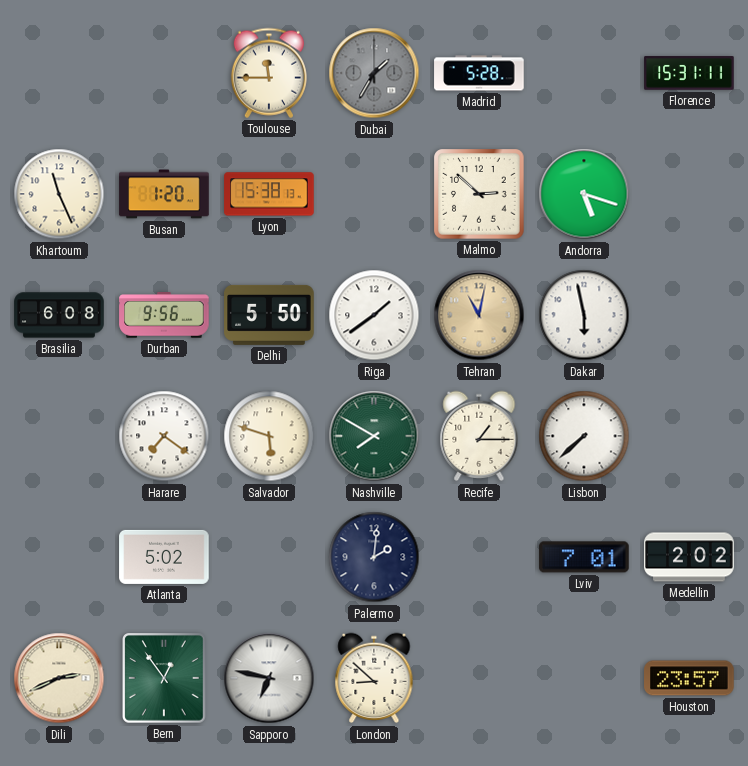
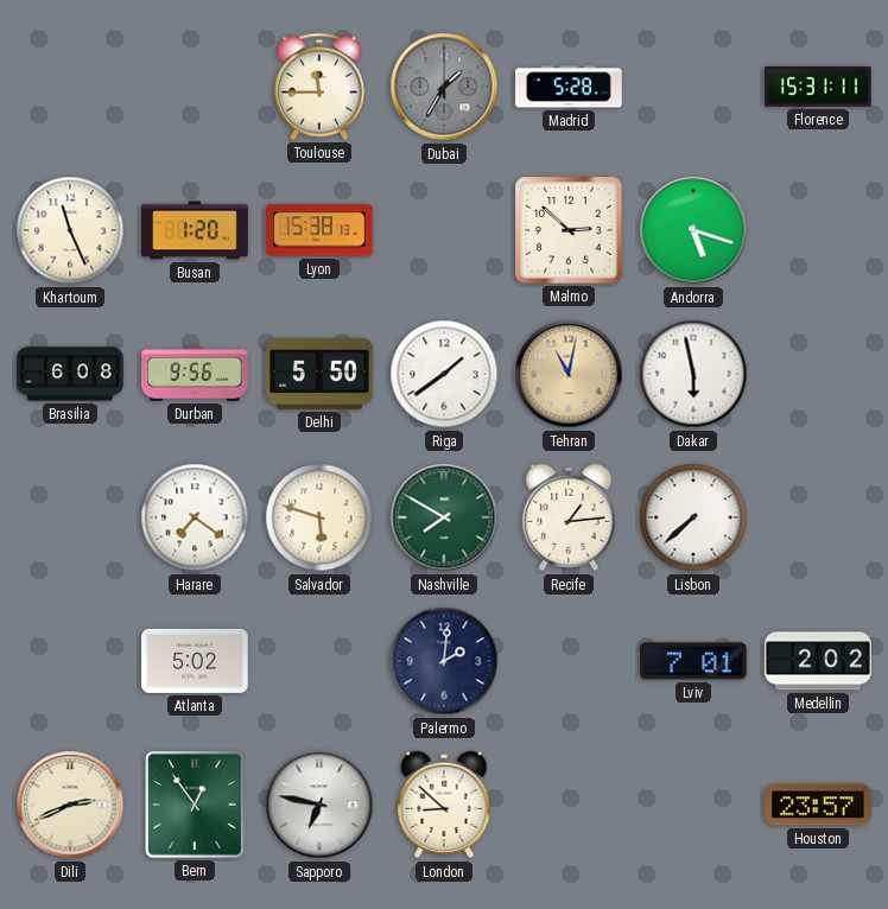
Recife: 1:15 -> 1:14 (569, 517)
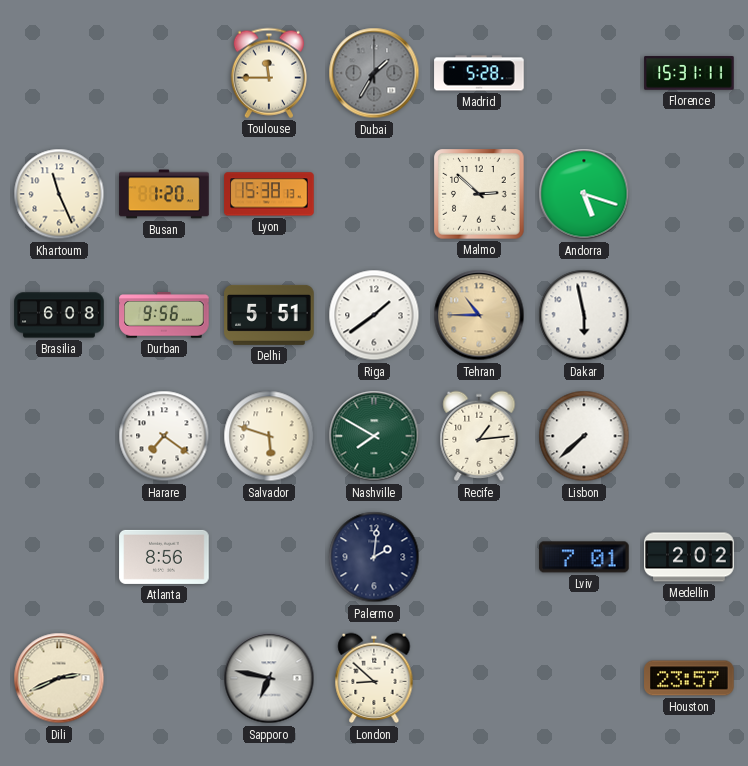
Delhi: 5:50 -> 5:51 (269, 315)
Tehran: 11:02 -> 10:45 (479, 315)
Atlanta: 5:02 -> 8:56 (164, 557)
Bern: 12:54 -> none (196, 805)
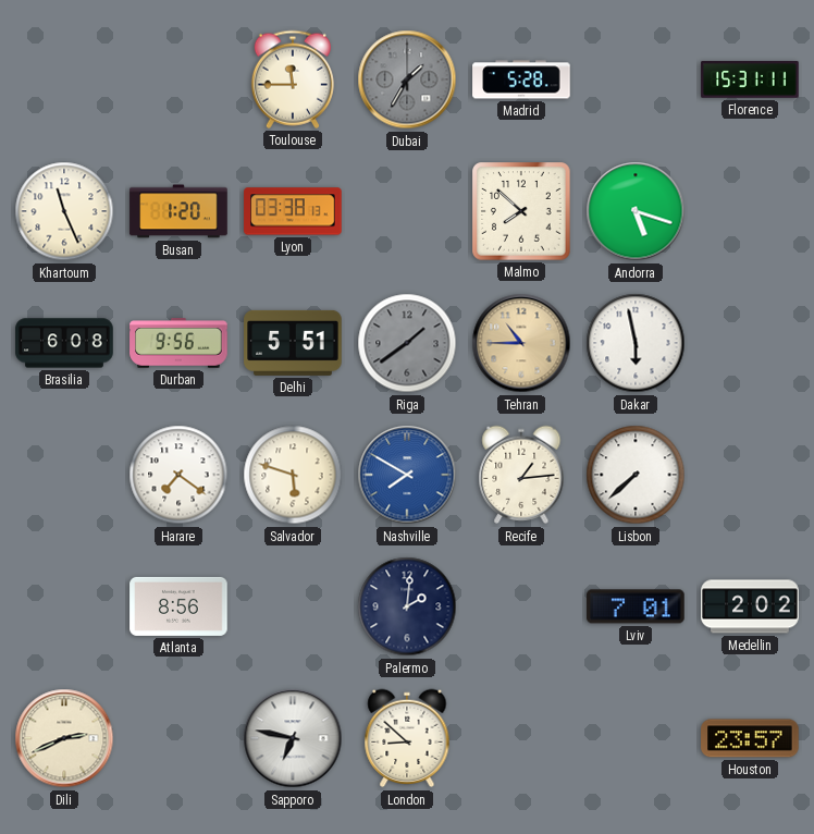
Lyon: 15:38 -> 03:38 (293, 211)
Malmo: 2:52 -> 7:52 (521, 211)
Riga dial: white -> grey (407, 343)
Nashville dial: green -> blue (407, 475)
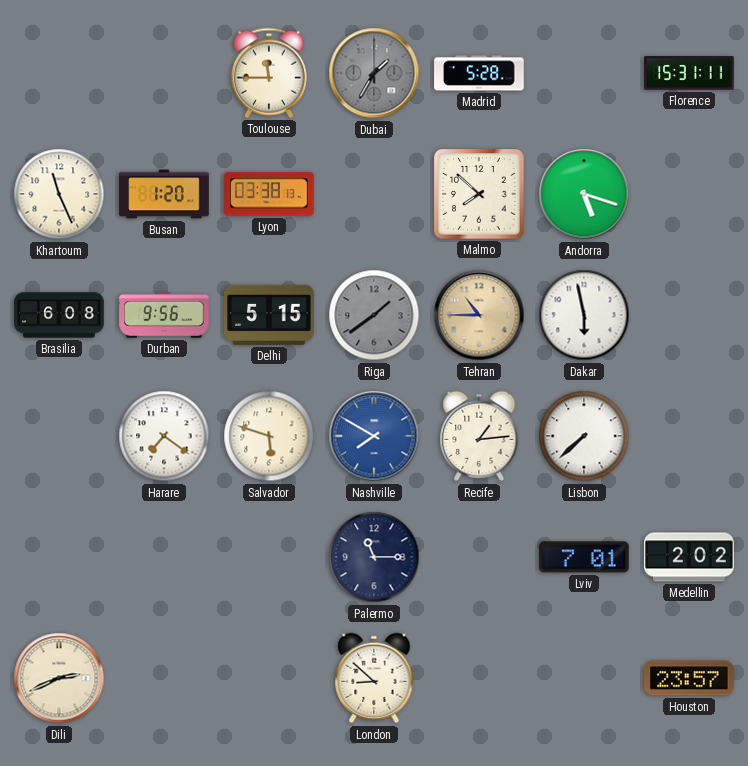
Delhi: 5:51 -> 5:15 (269, 315)
Atlanta: 8:56 -> none (178, 606)
Palermo: 2:01 -> 11:15 (374, 557)
Sapporo: 6:47 -> none (293, 738)
